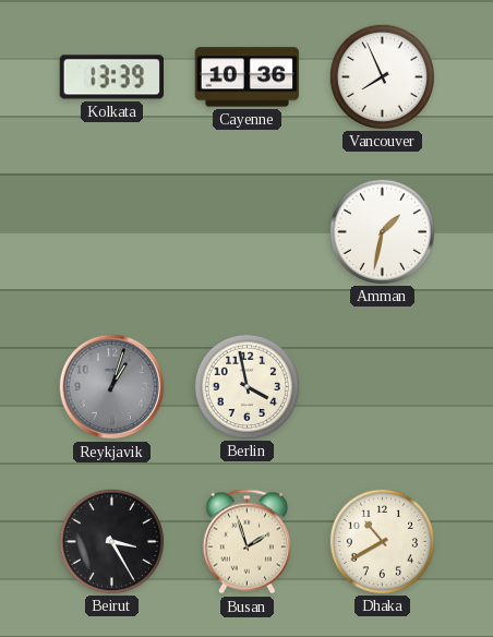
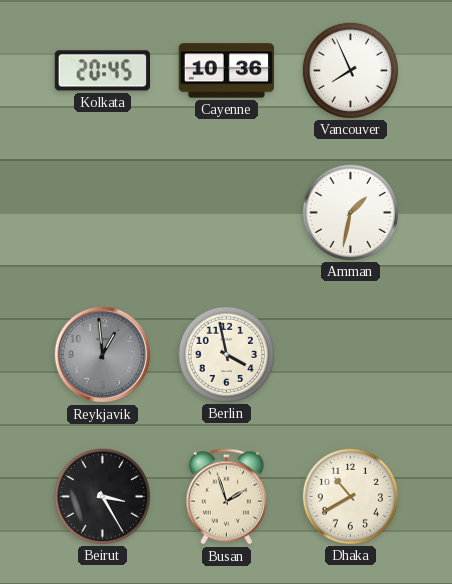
Kolkata: 13:39 -> 20:45 (102, 71)
Reykjavik: 1:03 -> 12:59 (103, 355)
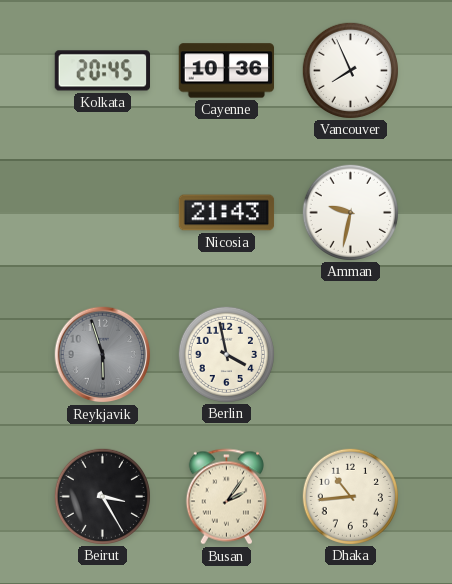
Nicosia: none -> 21:43 (227, 213)
Amman: 1:32 -> 9:32 (350, 212)
Reykjavik: 12:59 -> 5:57 (103, 355)
Busan: 1:57 -> 2:06 (226, 497)
Dhaka: 10:40 -> 10:44 (350, 496)
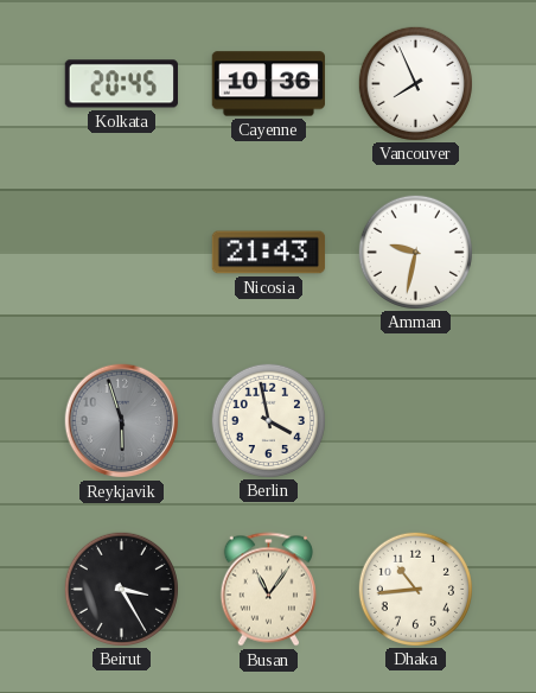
Busan: 2:06 -> 11:06 (268, 590)
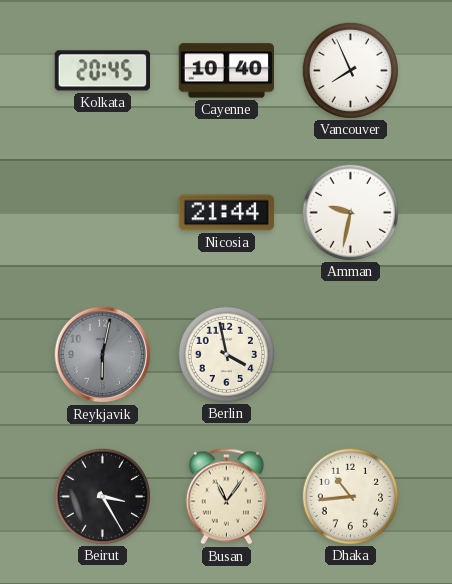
Cayenne: 10:36 -> 10:40 (226, 71)
Nicosia: 21:43 -> 21:44 (227, 213)
Reykjavik: 5:57 -> 6:02 (103, 355)
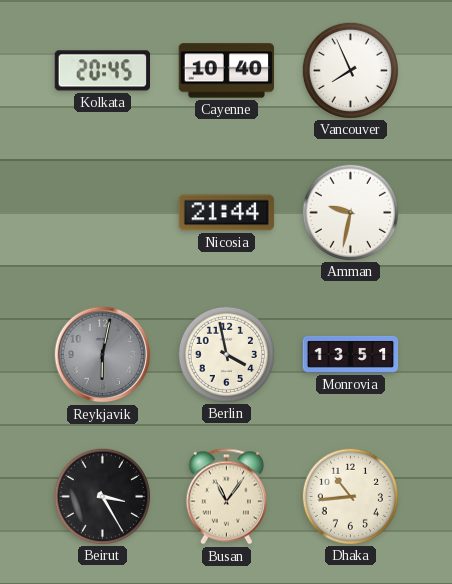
Monrovia: none -> 13:51 (351, 354)
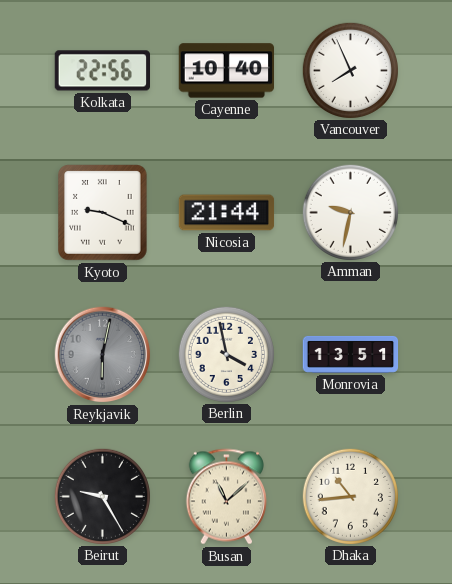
Kolkata: 20:45 -> 22:56 (102, 71)
Kyoto: none -> 9:19 (103, 213)
Beirut: 3:25 -> 9:25 (102, 496)
Busan: 11:06 -> 11:08 (226, 497)
